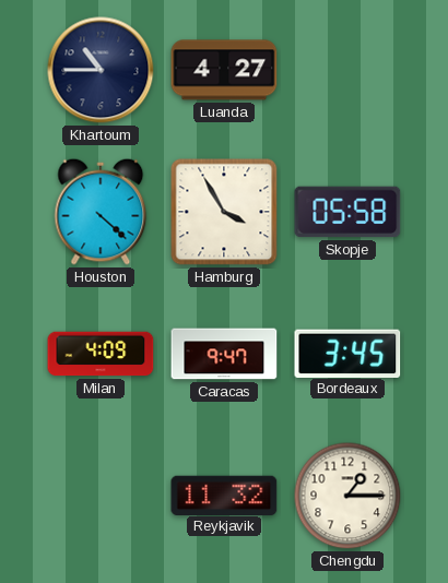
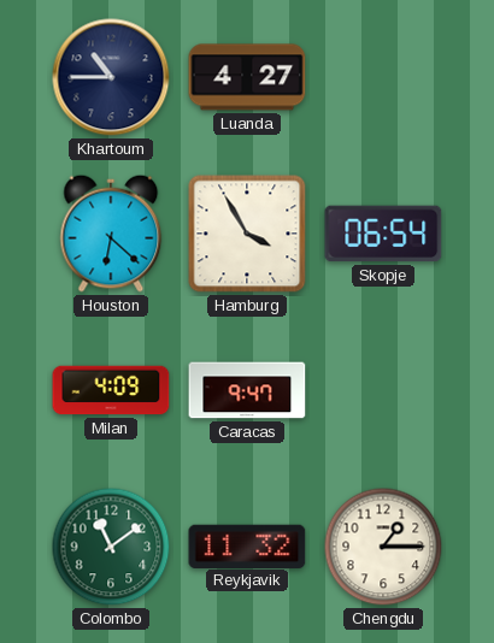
Houston: 4:22 -> 6:22 (111, 234)
Skopje: 05:58 -> 06:54 (383, 234)
Bordeaux: 3:45 -> none (347, 353)
Colombo: none -> 11:09 (111, 547)
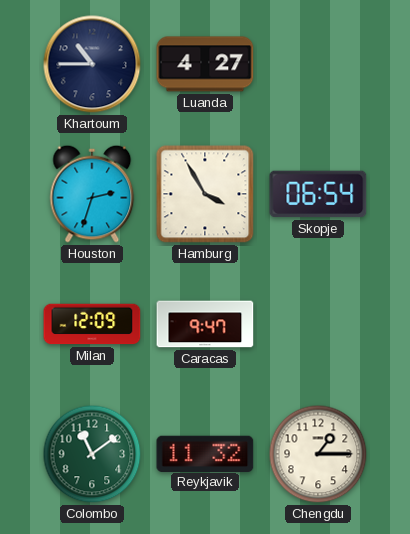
Houston: 6:22 -> 2:33 (92, 194)
Milan: 4:09 -> 12:09 (92, 324)
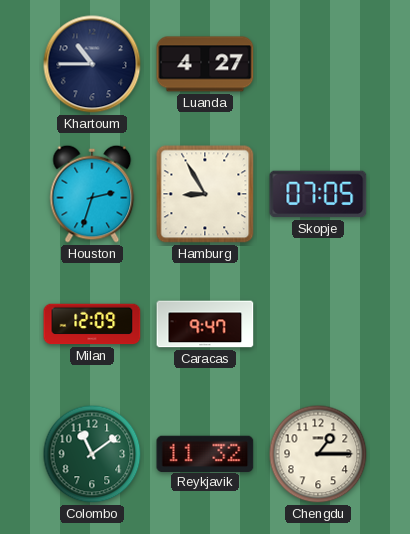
Hamburg: 3:55 -> 8:55 (205, 194)
Skopje: 06:54 -> 07:05 (318, 194)
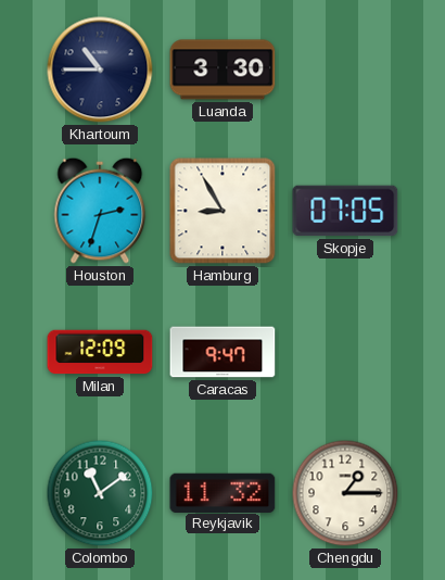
Luanda: 4:27 -> 3:30 (223, 70)
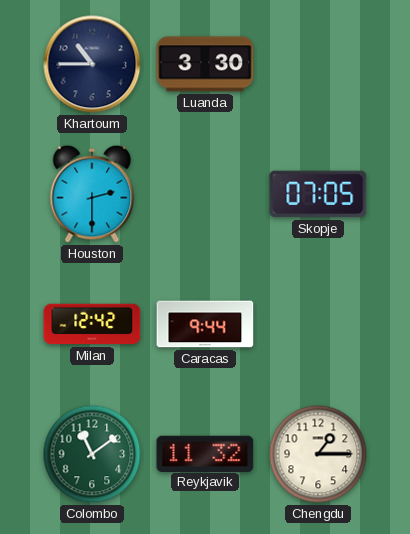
Houston: 2:33 -> 2:30 (92, 194)
Hamburg: 8:55 -> none (223, 211)
Milan: 12:09 -> 12:42 (92, 324)
Caracas: 9:47 -> 9:44 (205, 324)
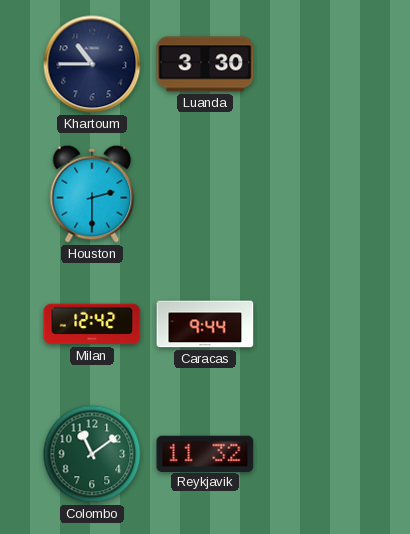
Skopje: 07:05 -> none (318, 194)
Chengdu: 1:15 -> none (318, 454)
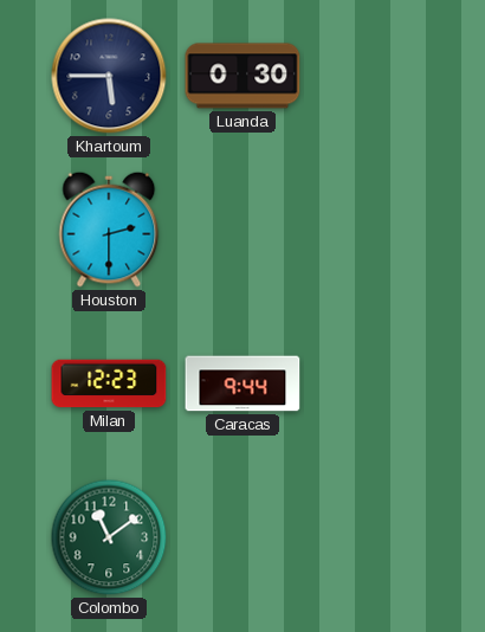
Khartoum: 10:45 -> 5:45 (109, 76)
Luanda: 3:30 -> 0:30 (242, 76)
Milan: 12:42 -> 12:23 (109, 383)
Reykjavik: 11:32 -> none (205, 453)
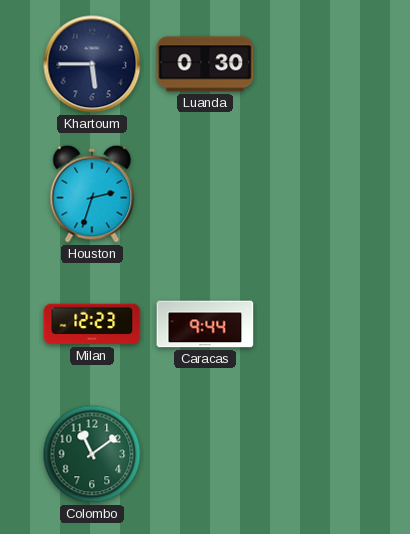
Houston: 2:30 -> 2:33 (92, 194)
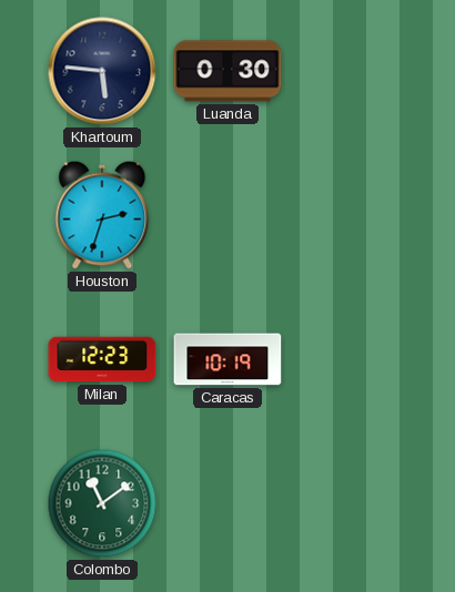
Khartoum: 5:45 -> 5:46 (102, 71)
Caracas: 9:44 -> 10:19 (228, 359)
